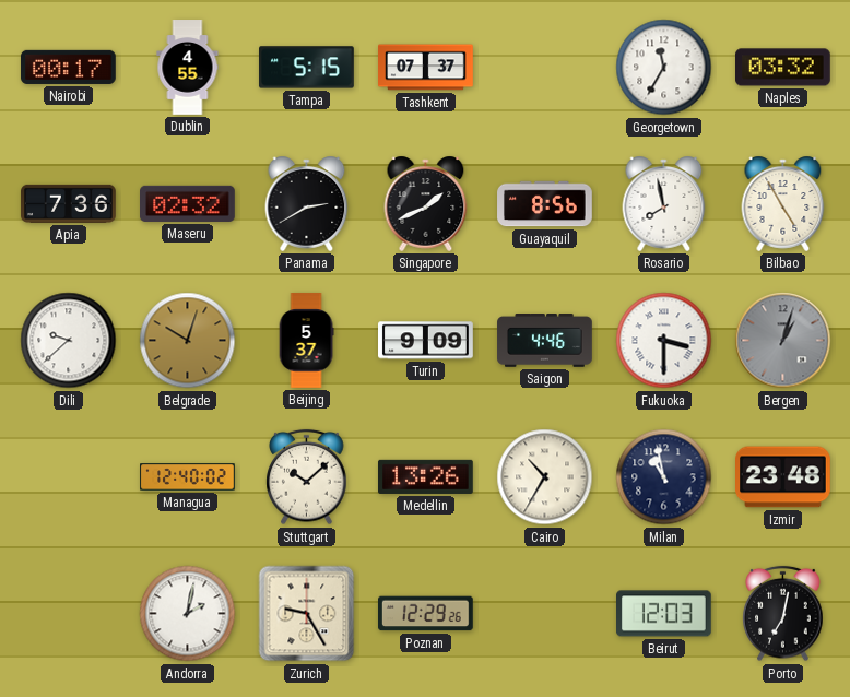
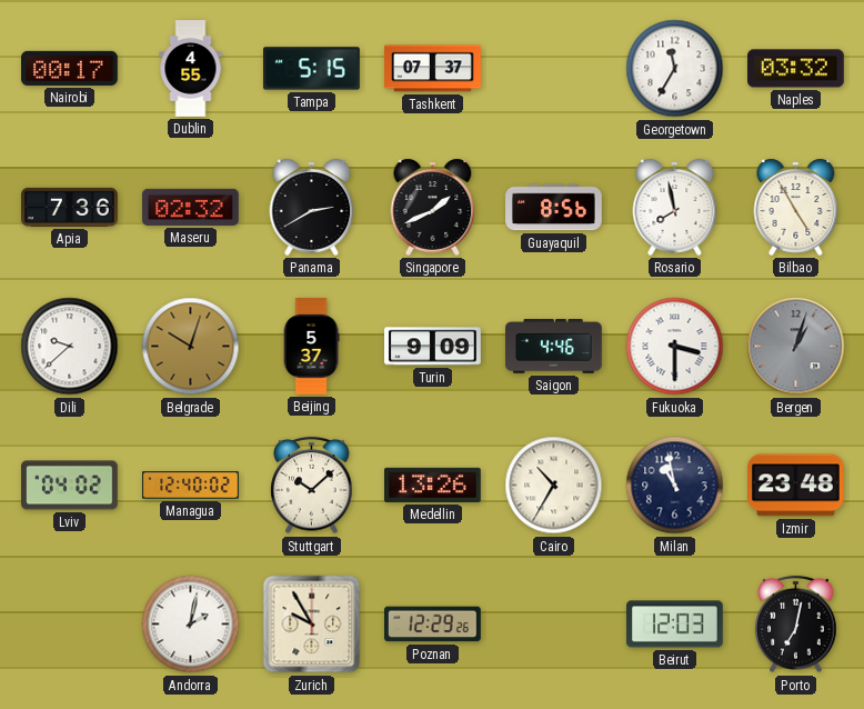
Lviv: none -> 04:02 (70, 486)
Zurich: 9:25 -> 9:55 (312, 625)
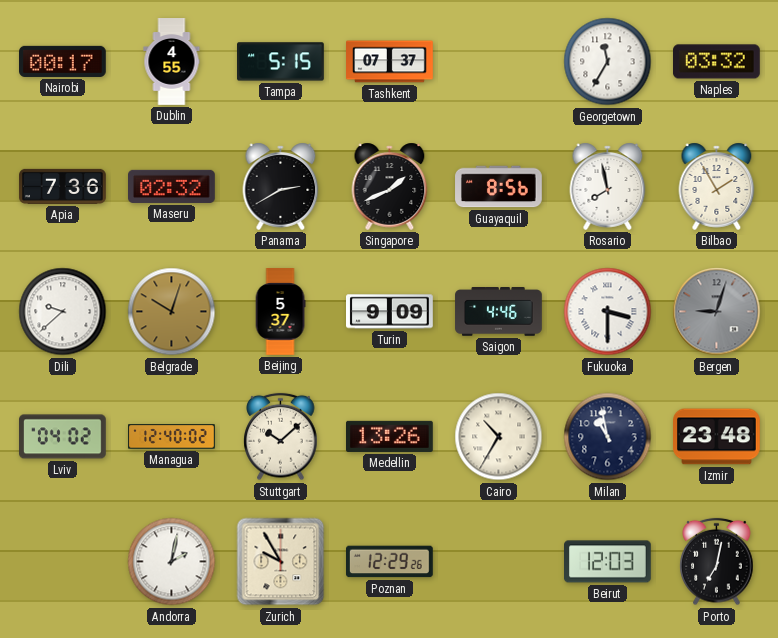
Bilbao: 4:55 -> 1:55 (717, 186)
Bergen: 1:03 -> 9:03 (717, 312)
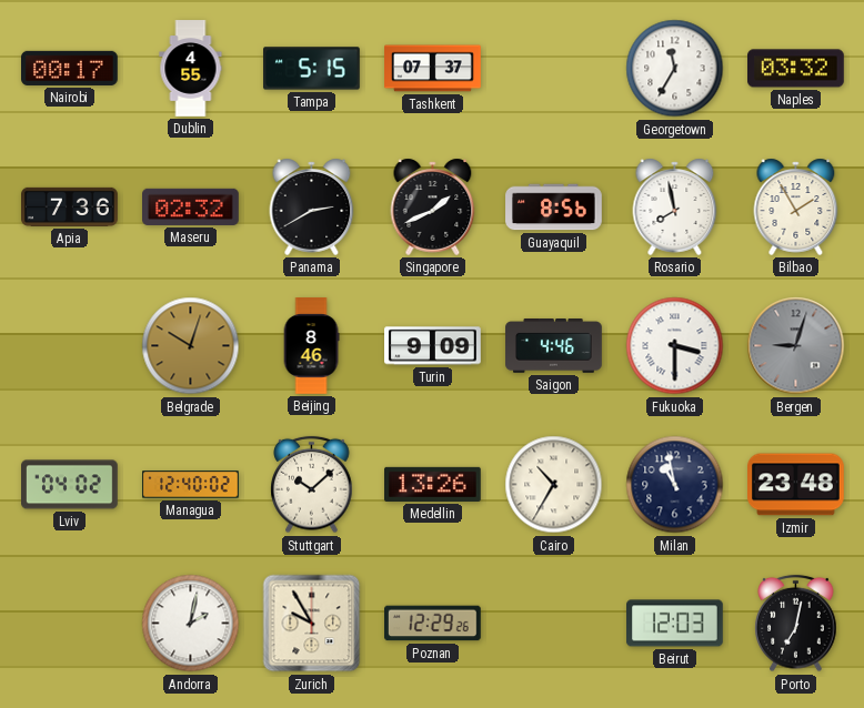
Dili: 9:38 -> none (63, 312)
Beijing: 5:37 -> 8:46 (311, 346)
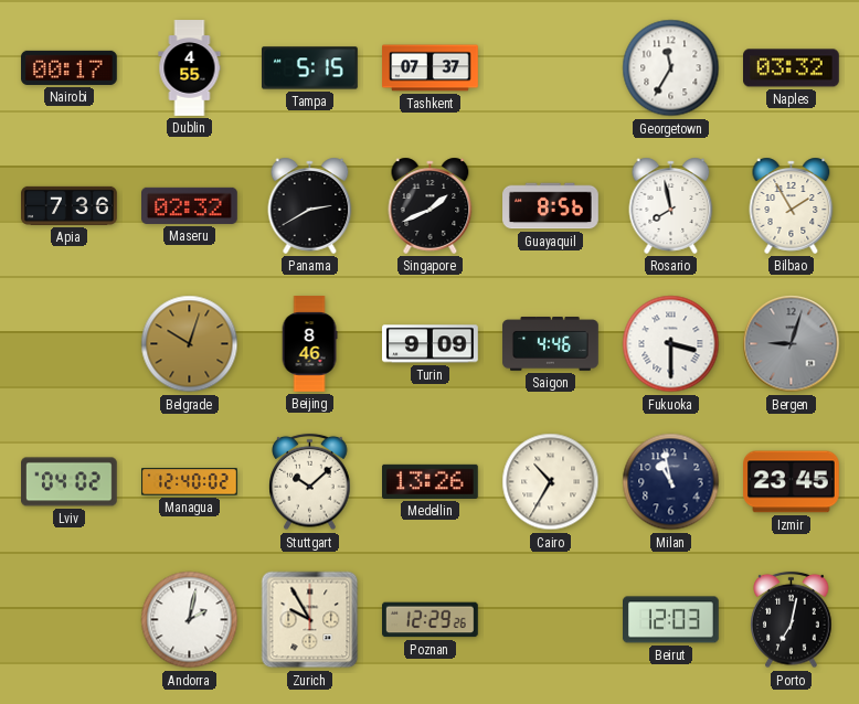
Izmir: 23:48 -> 23:45 (792, 482)
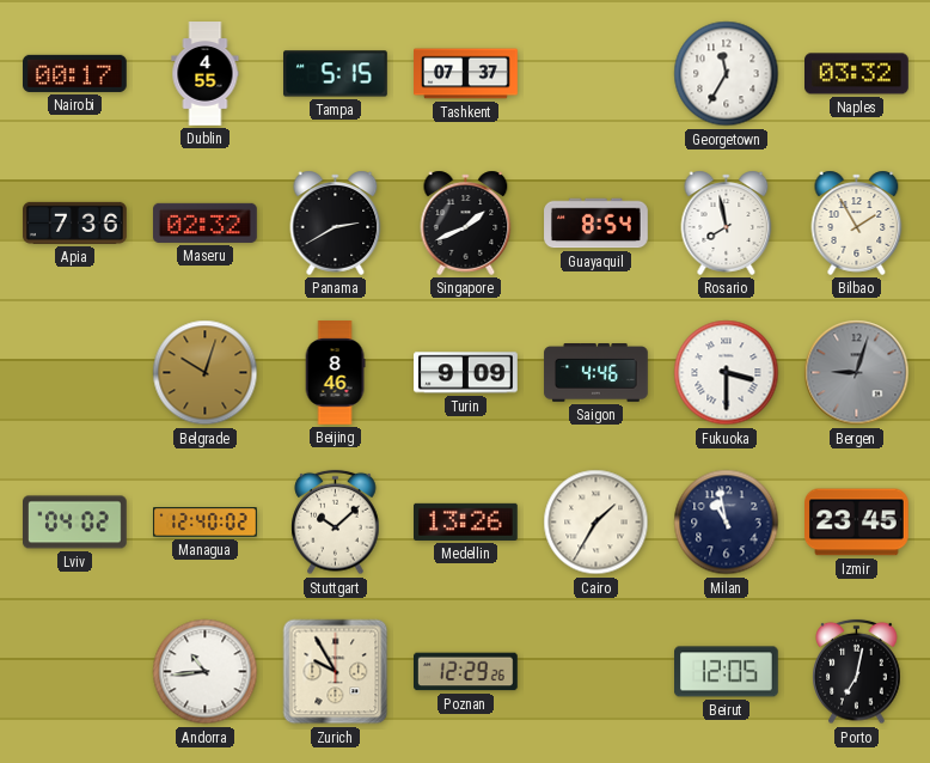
Guayaquil: 8:56 -> 8:54 (596, 224)
Cairo: 10:35 -> 1:35 (596, 523)
Andorra: 2:02 -> 10:44 (206, 672)
Beirut: 12:03 -> 12:05 (727, 672)
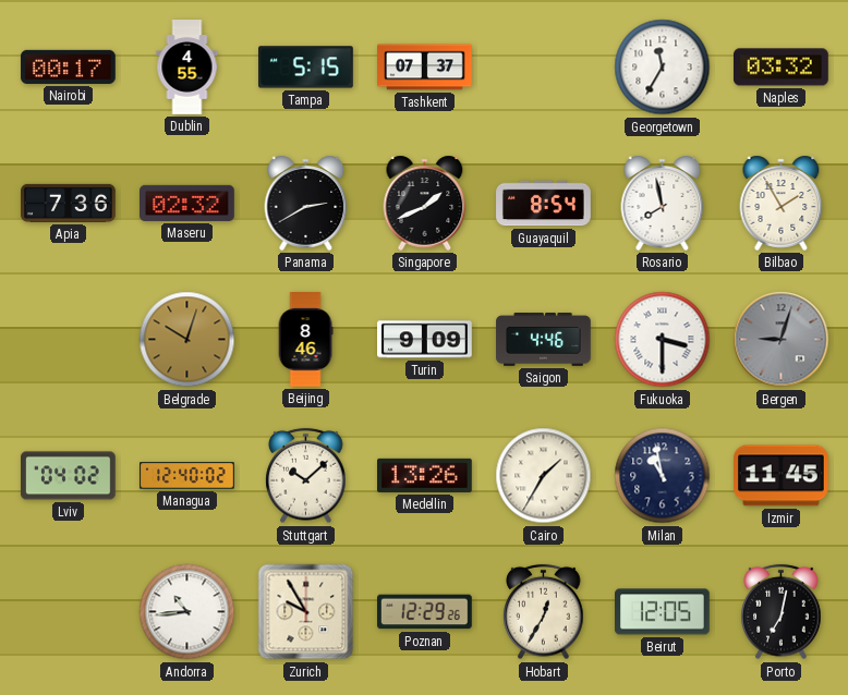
Izmir: 23:45 -> 11:45 (782, 476)
Hobart: none -> 12:35 (544, 612)
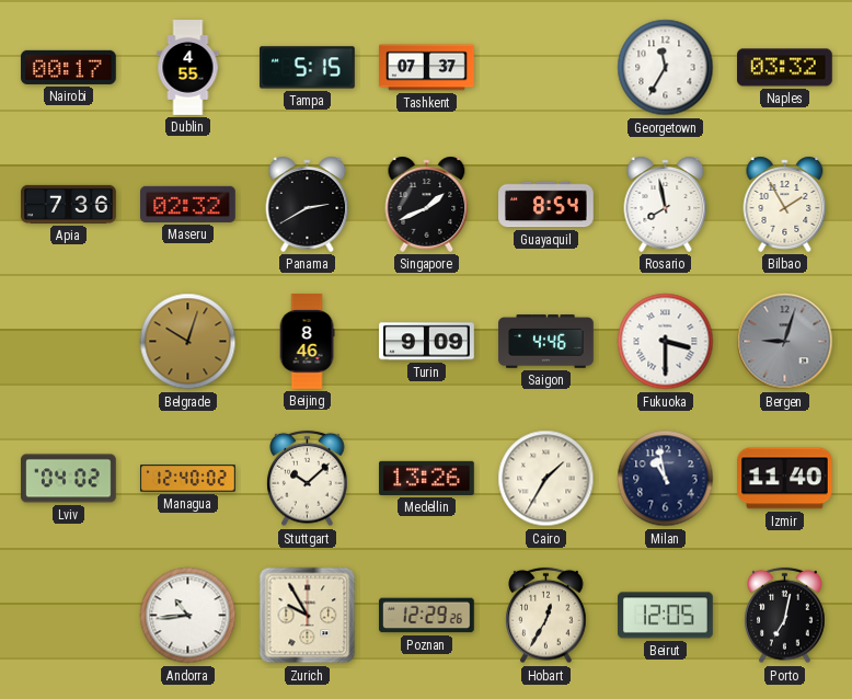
Izmir: 11:45 -> 11:40 (785, 479)
